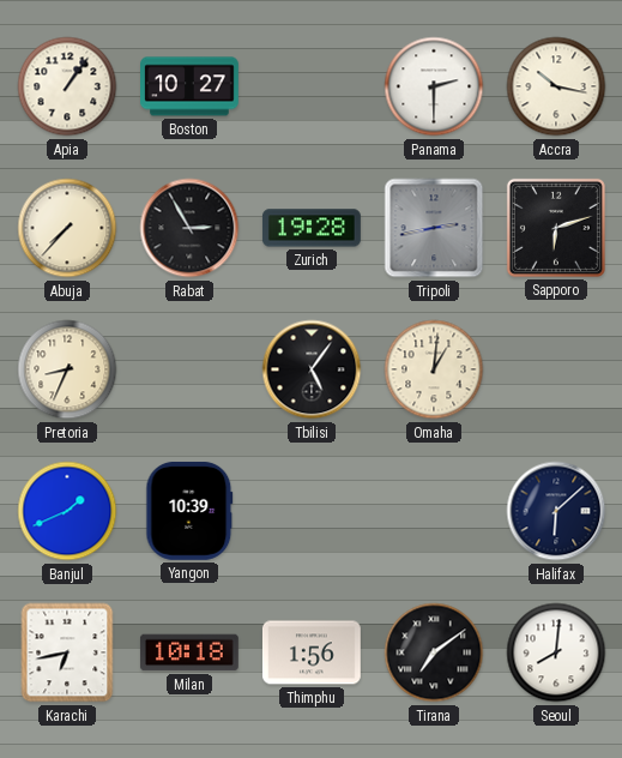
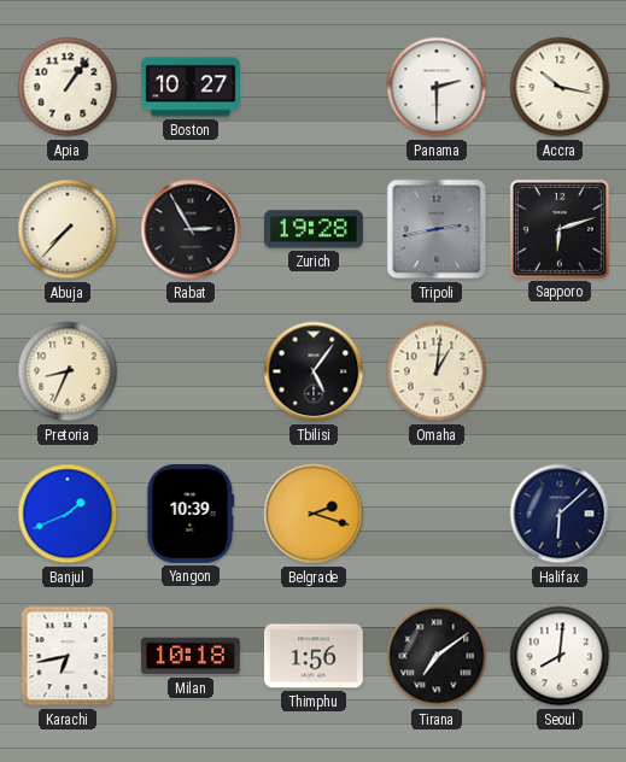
Belgrade: none -> 2:18 (314, 514)
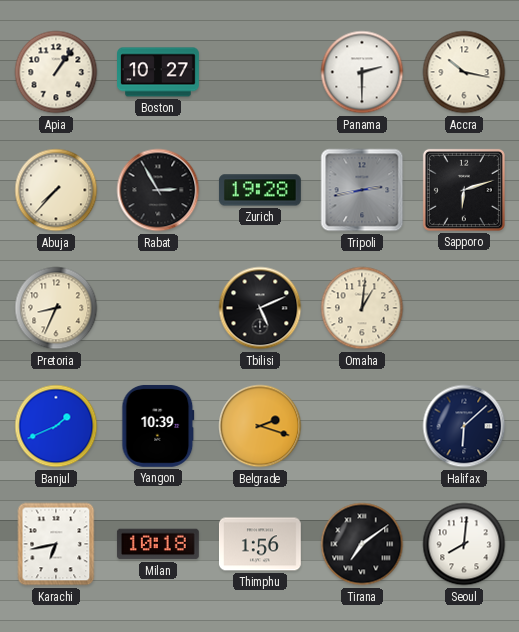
Tbilisi: 5:06 -> 5:11 (260, 308)
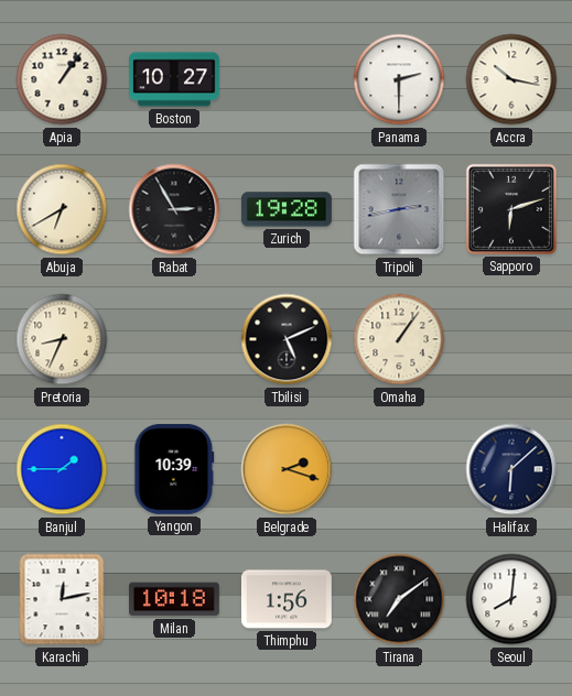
Abuja: 7:37 -> 6:40 (62, 209)
Omaha: 1:01 -> 1:06 (399, 339)
Banjul: 1:41 -> 1:45 (62, 469)
Karachi: 6:43 -> 12:13 (62, 599)
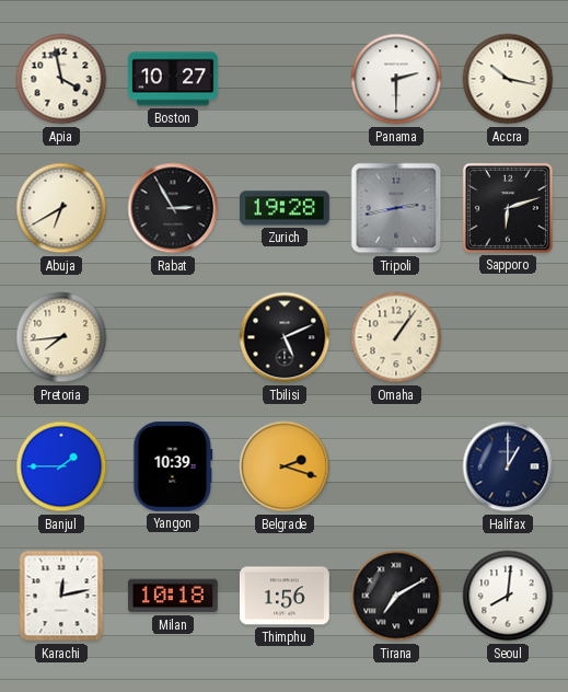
Apia: 1:06 -> 3:58 (61, 79)
Pretoria: 8:34 -> 7:44 (61, 337)
Halifax: 6:08 -> 1:00 (508, 466)
Tirana: 7:09 -> 7:10 (396, 596)
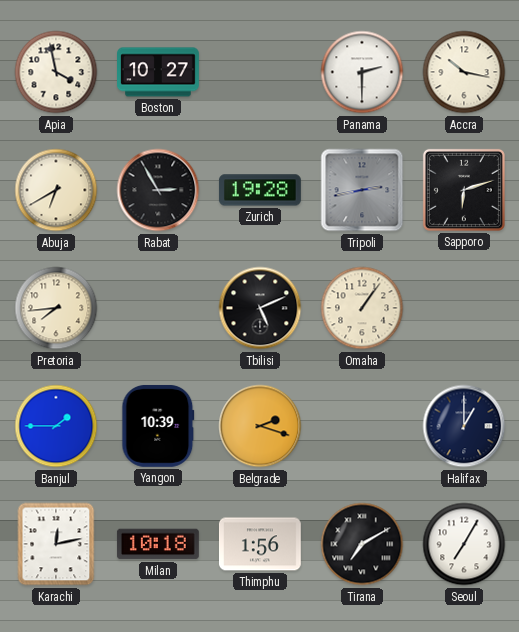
Seoul: 8:01 -> 7:05 (464, 544)
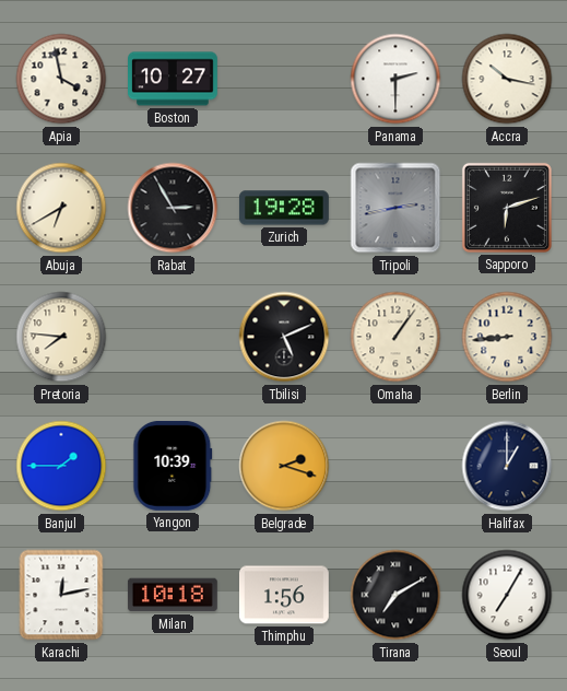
Pretoria: 7:44 -> 7:46 (61, 337)
Berlin: none -> 8:44 (507, 337)
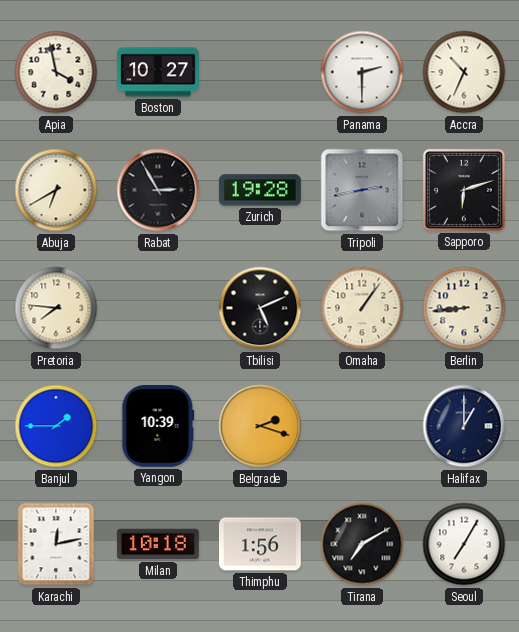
Accra: 10:17 -> 10:34 (464, 72)
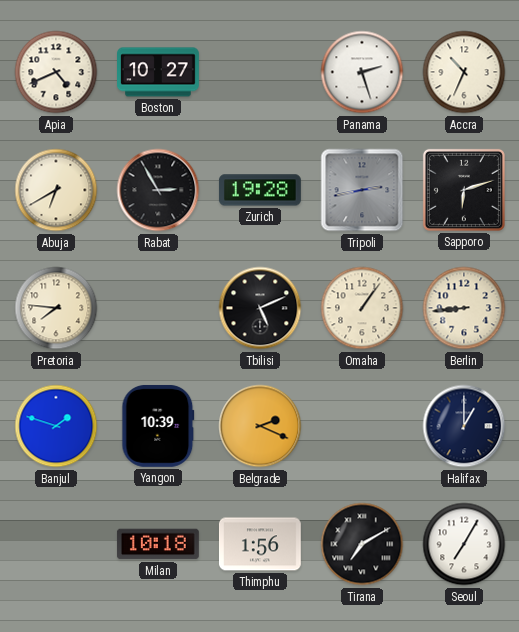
Apia: 3:58 -> 4:41 (56, 72)
Panama: 2:30 -> 2:27 (362, 72)
Banjul: 1:45 -> 1:48 (56, 426)
Belgrade: 2:18 -> 2:19 (260, 426)
Karachi: 12:13 -> none (56, 544)
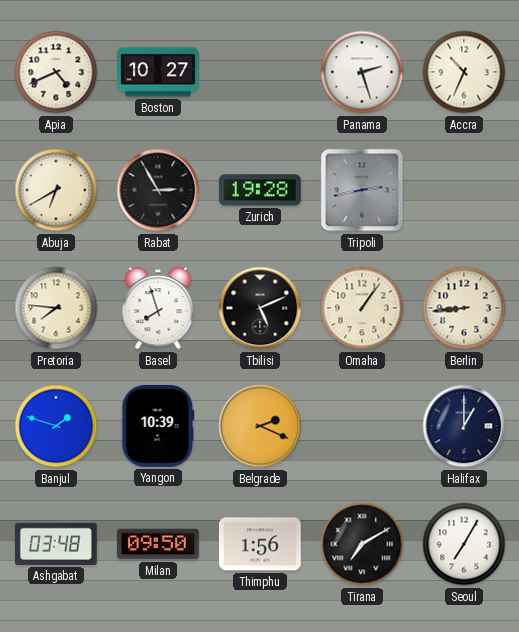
Sapporo: 6:12 -> none (464, 190)
Basel: none -> 7:57 (158, 308)
Ashgabat: none -> 03:48 (56, 544)
Milan: 10:18 -> 09:50 (158, 544)
